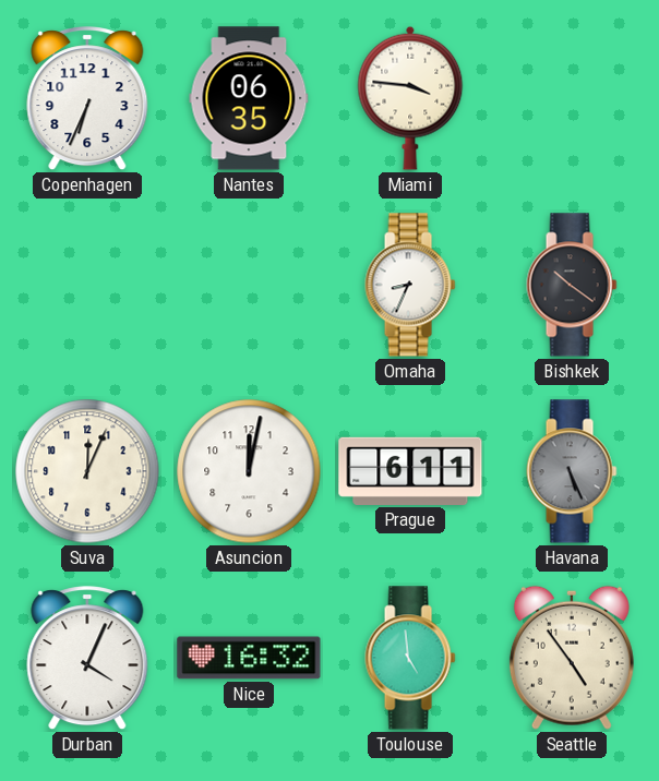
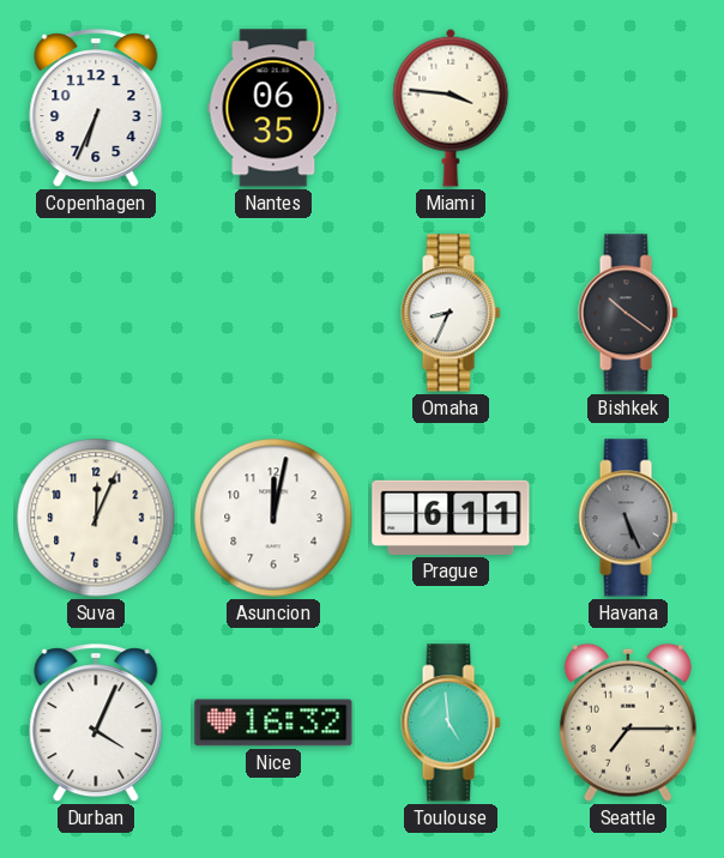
Seattle: 4:54 -> 7:15 (628, 723)
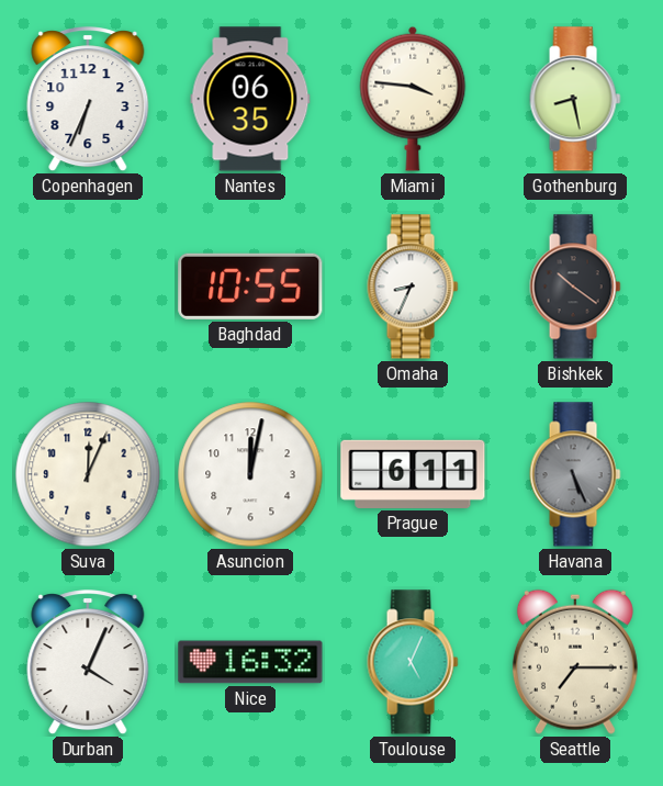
Gothenburg: none -> 8:28 (575, 99)
Baghdad: none -> 10:55 (250, 287)
Toulouse: 4:59 -> 5:04 (413, 662)
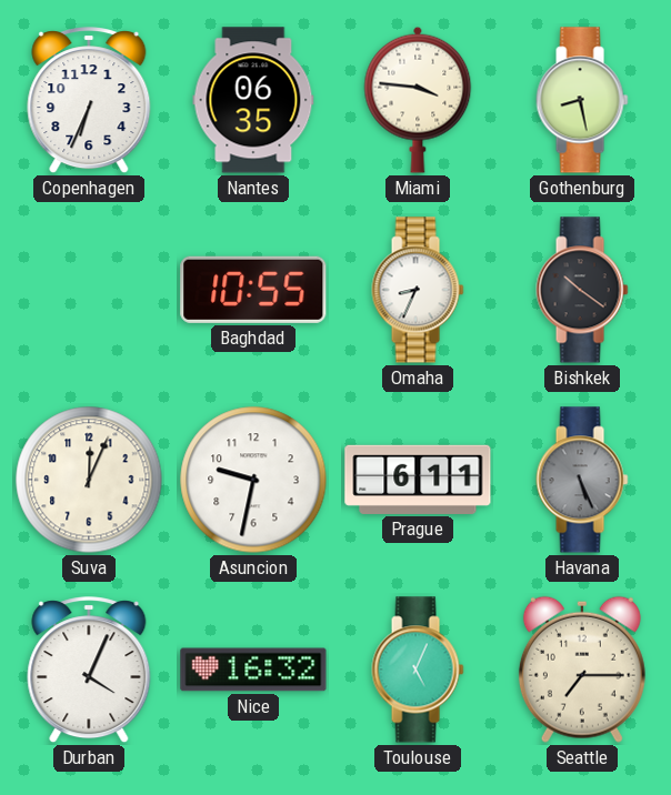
Asuncion: 12:02 -> 9:32 (253, 480)
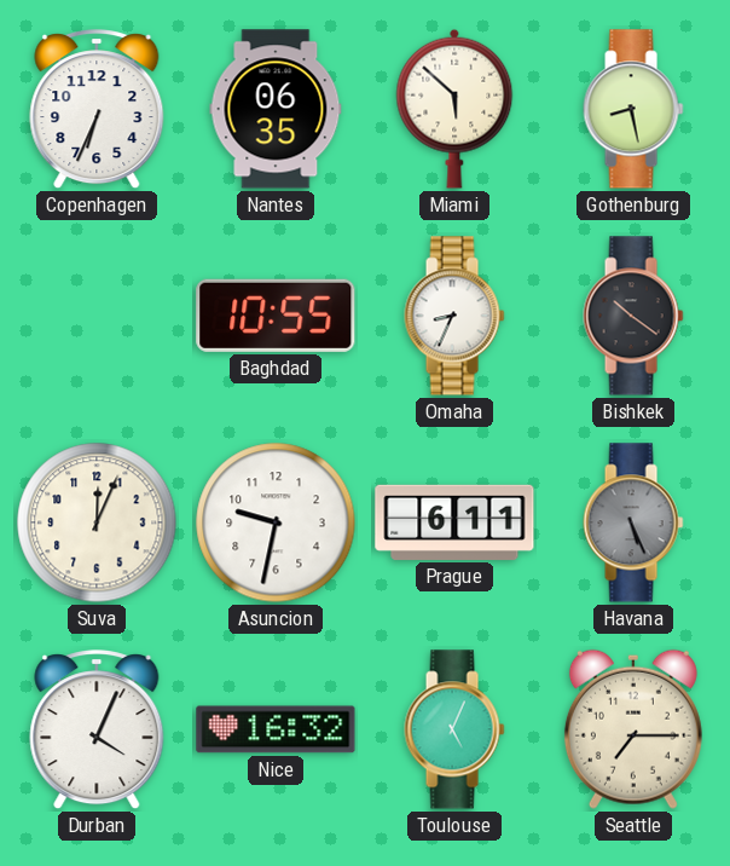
Miami: 3:46 -> 5:52 (454, 109)
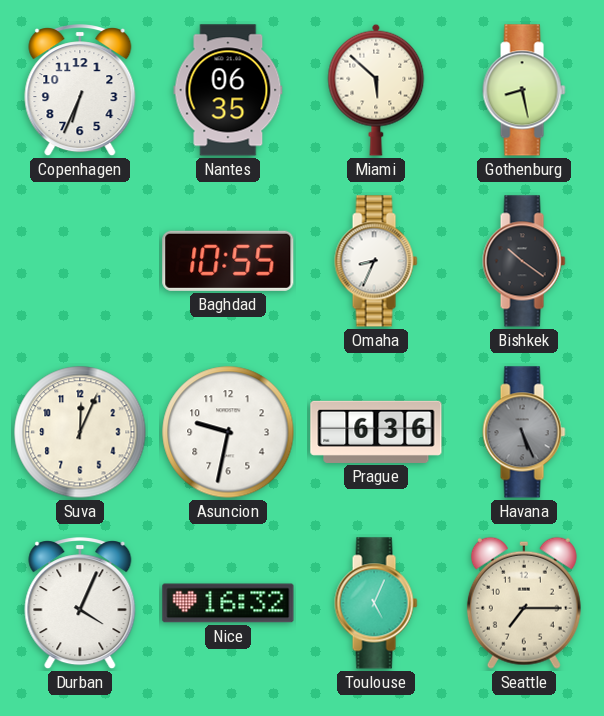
Prague: 6:11 -> 6:36 (376, 432)
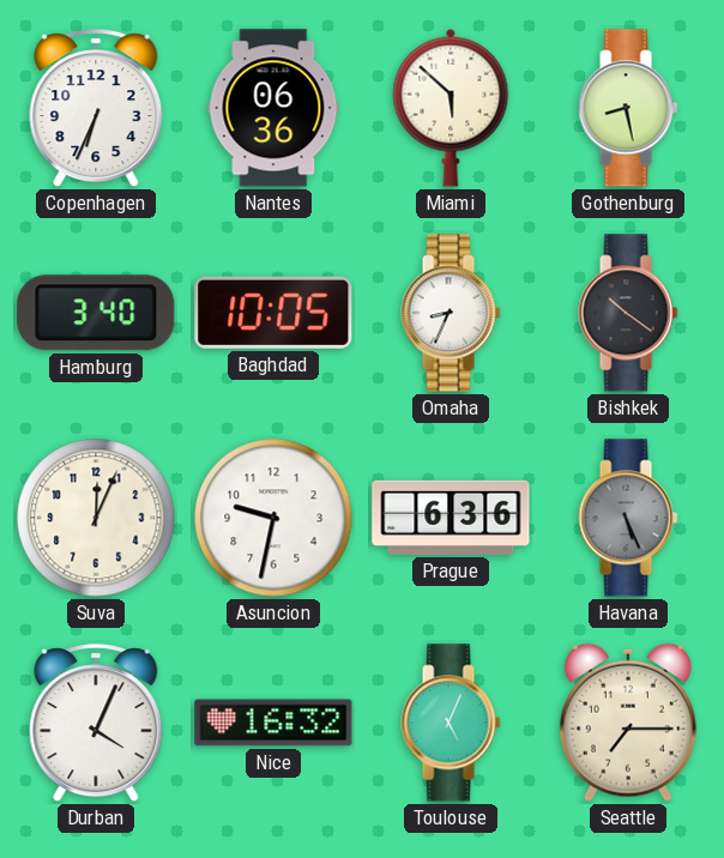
Nantes: 06:35 -> 06:36 (273, 108)
Hamburg: none -> 3:40 (96, 313)
Baghdad: 10:55 -> 10:05 (273, 313)
